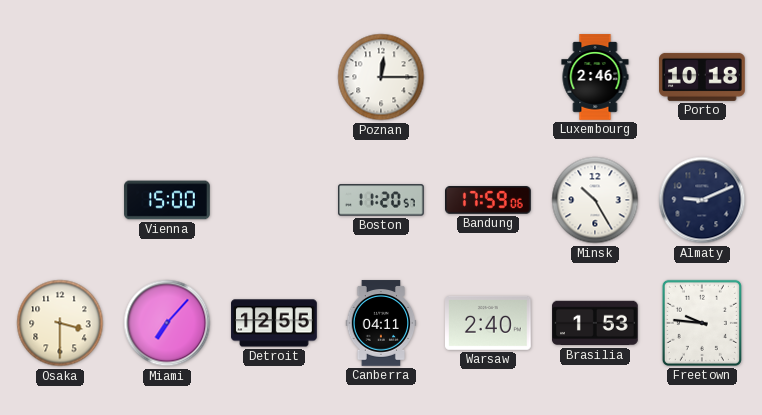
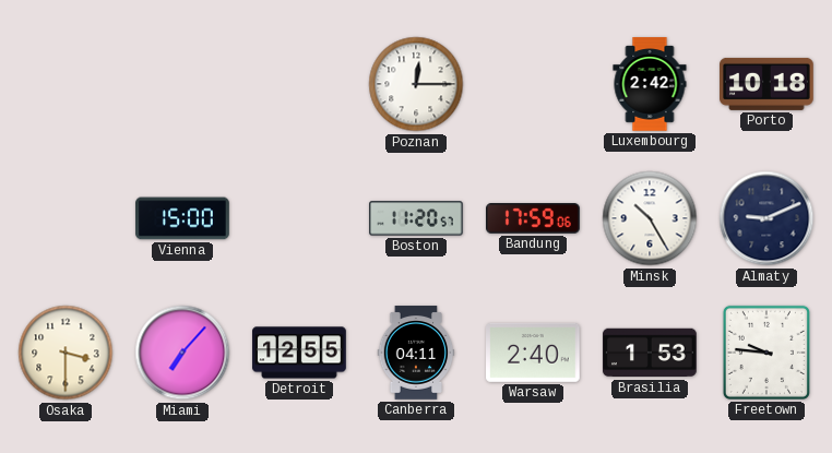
Luxembourg: 2:46 -> 2:42 (650, 84)
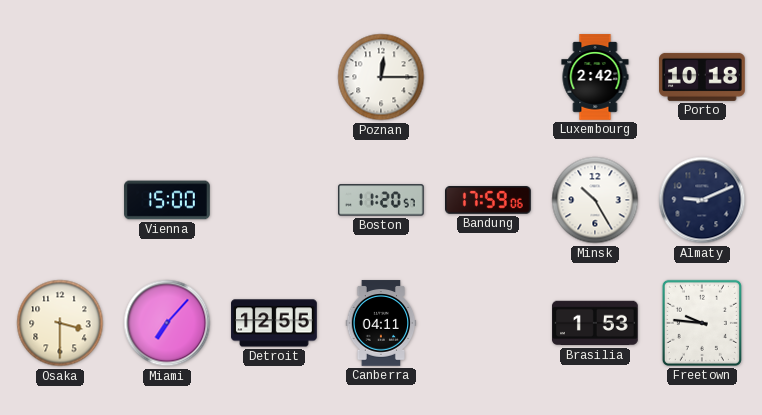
Warsaw: 2:40 -> none (534, 353)
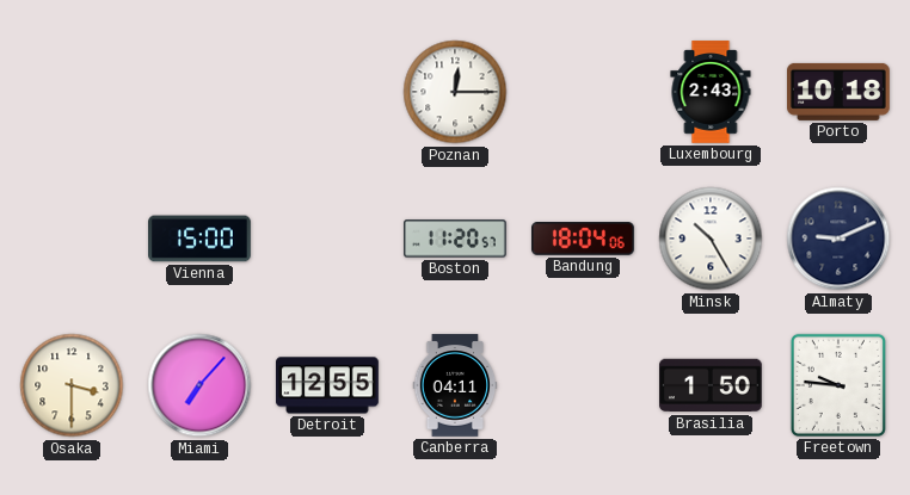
Luxembourg: 2:42 -> 2:43 (711, 92)
Bandung: 17:59 -> 18:04 (583, 239)
Brasilia: 1:53 -> 1:50 (712, 385)
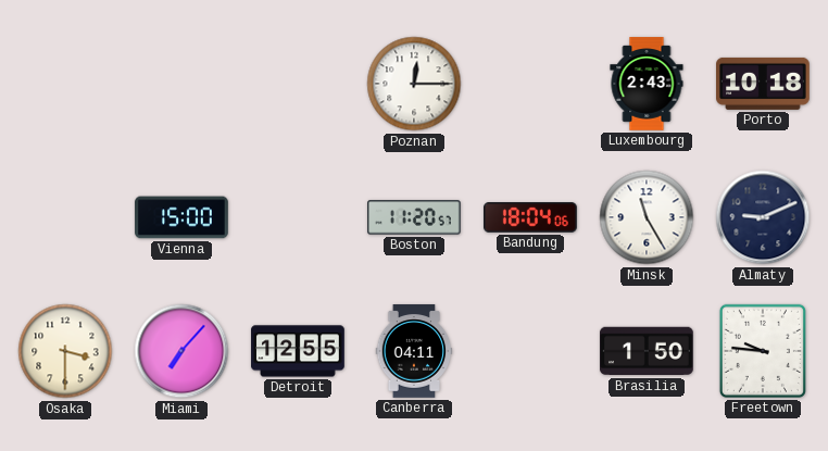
Minsk: 10:25 -> 11:25 (647, 217)
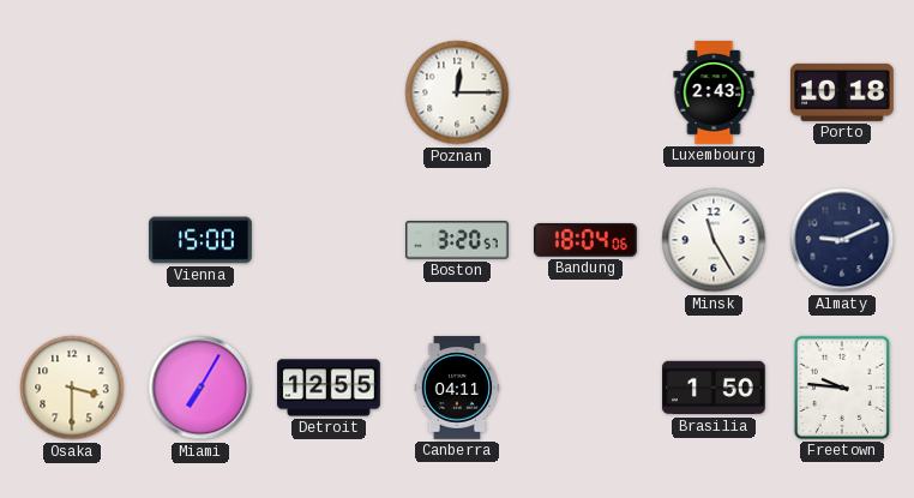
Boston: 11:20 -> 3:20 (458, 240)
Miami: 7:07 -> 7:05 (200, 388)
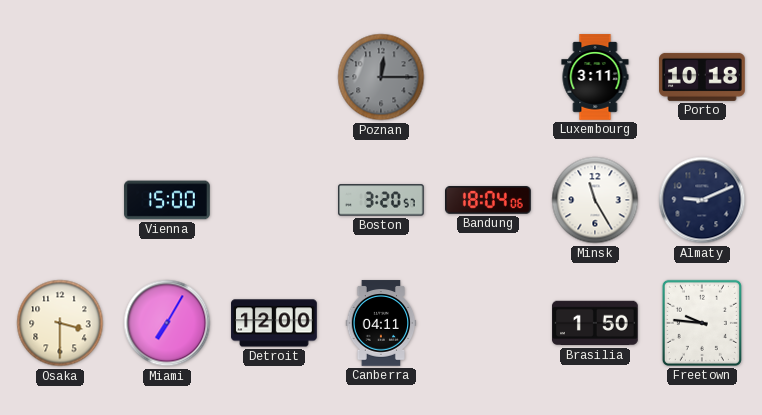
Poznan dial: white -> grey (381, 77)
Luxembourg: 2:43 -> 3:11 (595, 77)
Detroit: 12:55 -> 12:00 (274, 323)
